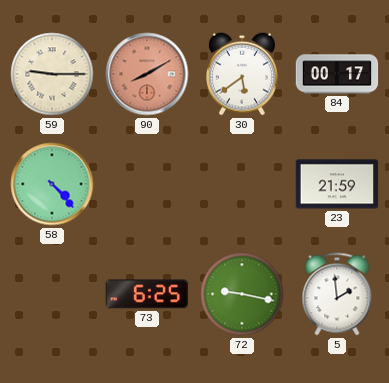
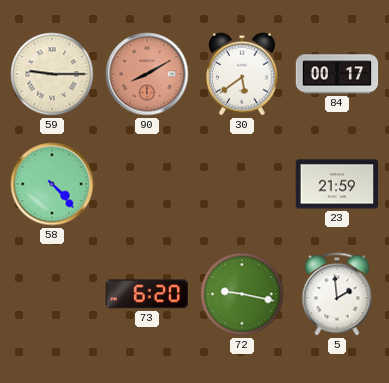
73: 6:25 -> 6:20 (146, 294)
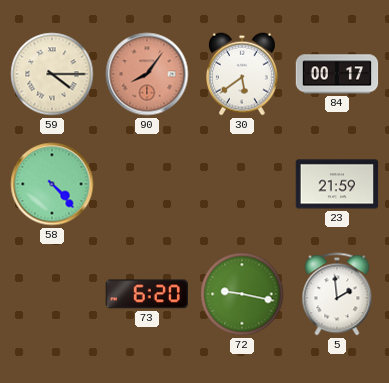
59: 9:15 -> 4:15 (52, 74)
90: 8:10 -> 8:06 (147, 74)
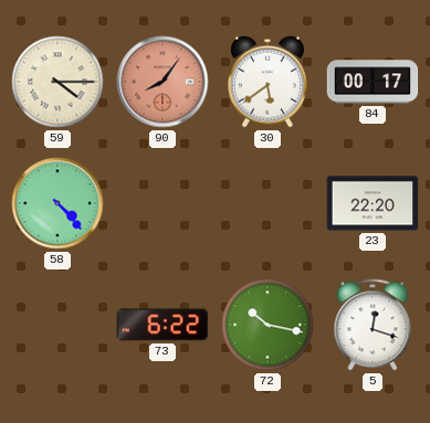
23: 21:59 -> 22:20 (373, 203)
73: 6:20 -> 6:22 (161, 325)
72: 9:17 -> 10:17 (268, 325)
5: 1:59 -> 12:18 (373, 325)
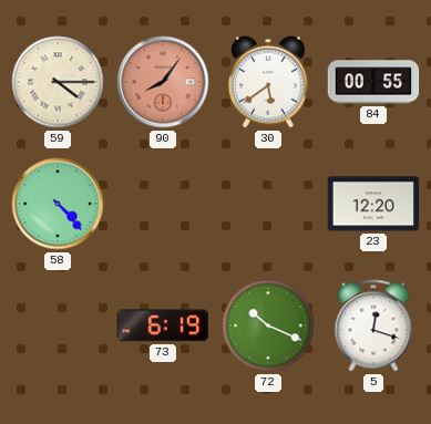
84: 00:17 -> 00:55 (373, 82)
23: 22:20 -> 12:20 (373, 204)
73: 6:22 -> 6:19 (162, 325)
72: 10:17 -> 10:19 (268, 325)
